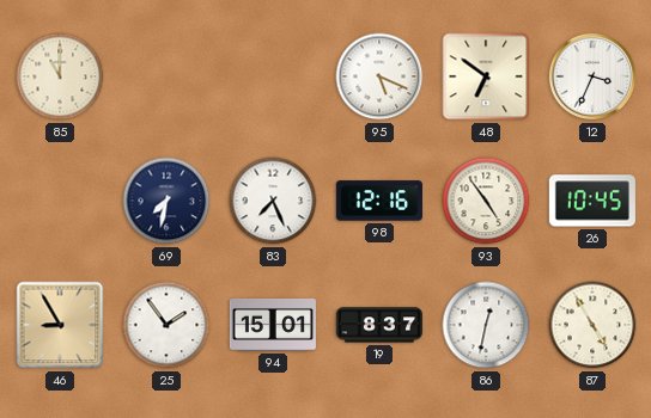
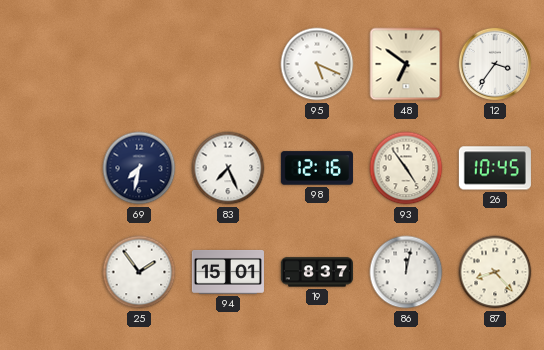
85: 11:00 -> none (60, 76)
12: 3:34 -> 3:36 (495, 64)
46: 8:55 -> none (60, 325)
86: 12:32 -> 12:02 (406, 272)
87: 4:55 -> 8:23 (495, 272)
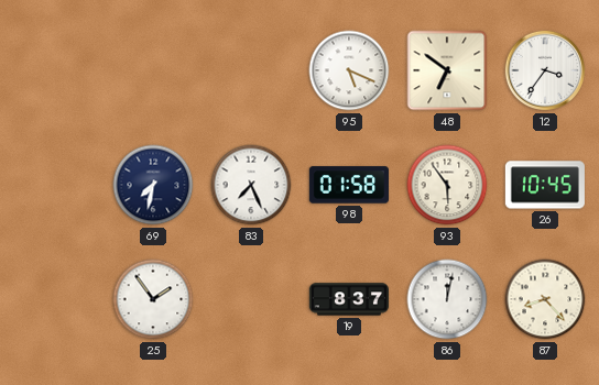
98: 12:16 -> 01:58 (349, 185)
93: 4:54 -> 5:54 (447, 185)
94: 15:01 -> none (228, 272)
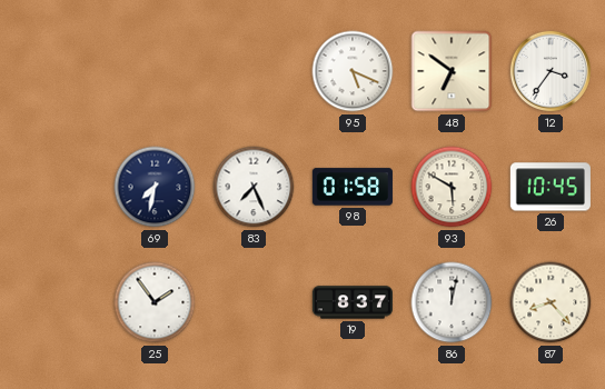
93: 5:54 -> 5:50 (452, 187)
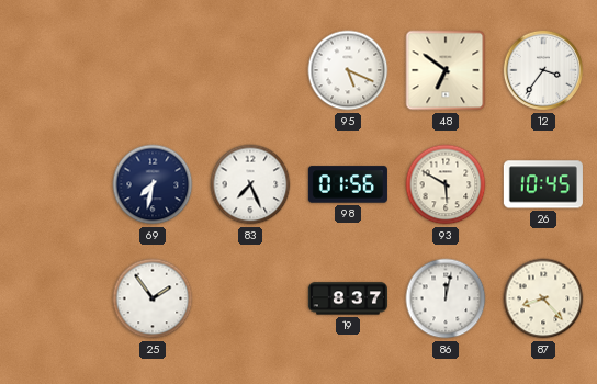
98: 01:58 -> 01:56 (348, 184)
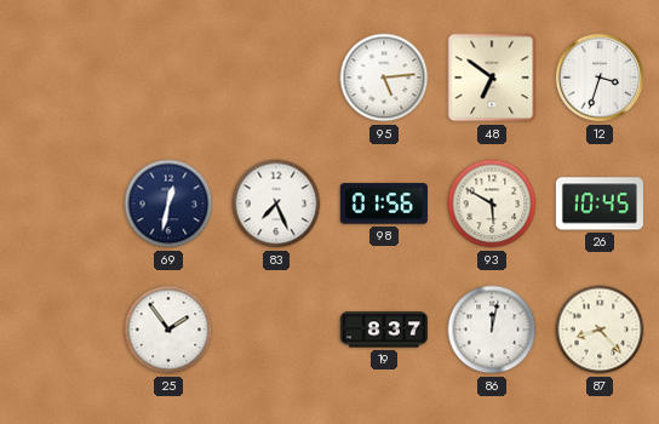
95: 5:19 -> 5:14 (384, 78)
12: 3:36 -> 3:33 (600, 78)
69: 7:32 -> 12:32 (168, 204)
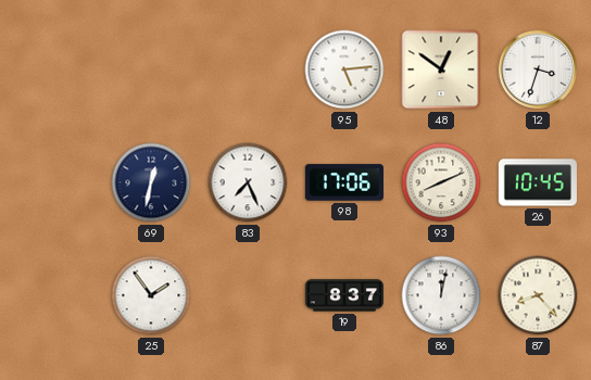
48: 6:51 -> 12:51 (441, 69)
98: 01:56 -> 17:06 (344, 182)
93: 5:50 -> 8:11 (441, 182)
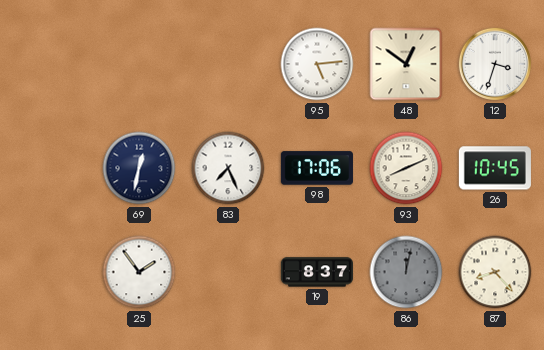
86 dial: white -> grey (406, 272)
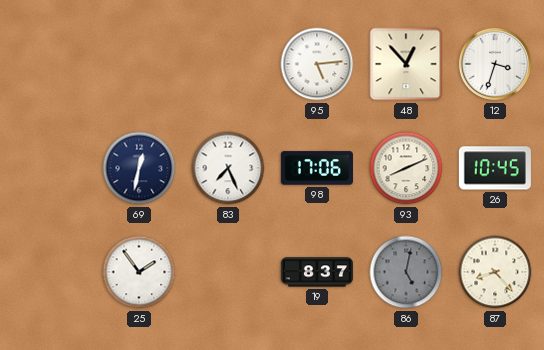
48: 12:51 -> 12:53 (406, 64)
86: 12:02 -> 5:02 (406, 272)
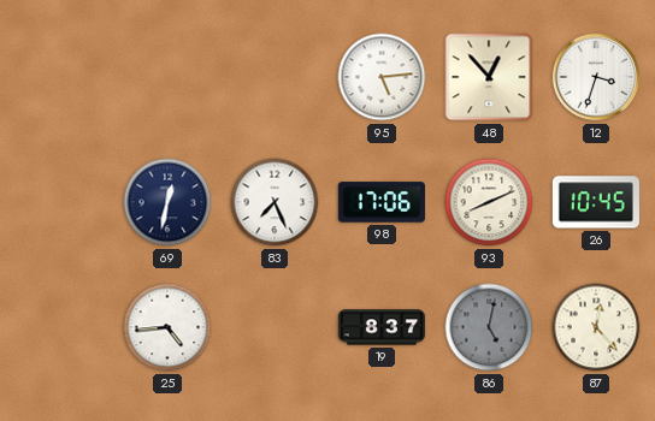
25: 1:54 -> 4:44 (167, 327)
87: 8:23 -> 12:23 (596, 327)
